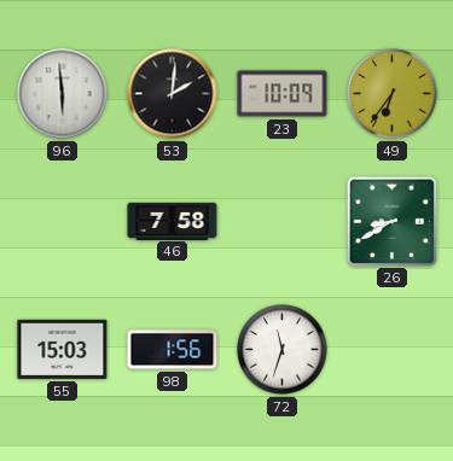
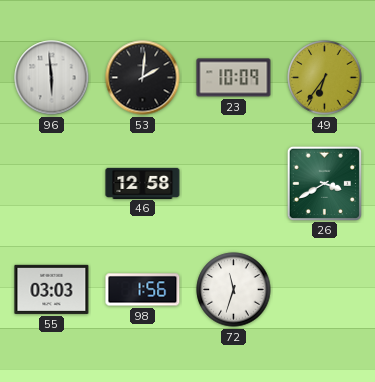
46: 7:58 -> 12:58 (143, 183)
26: 8:40 -> 3:40 (324, 183)
55: 15:03 -> 03:03 (52, 289)
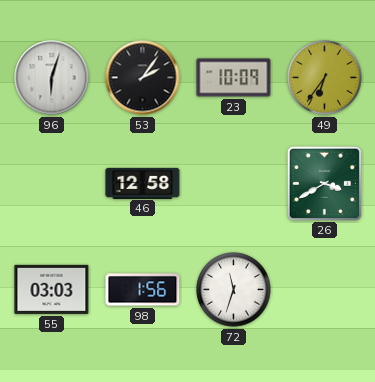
96: 5:59 -> 6:03 (52, 78)
53: 2:01 -> 2:06 (143, 78)
